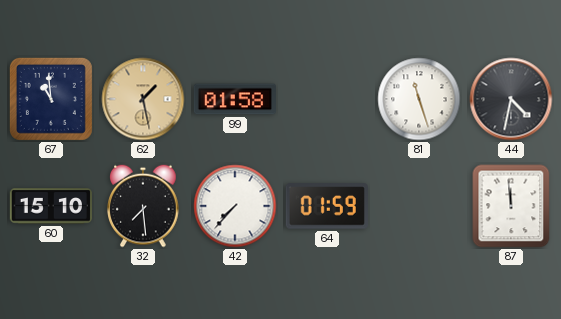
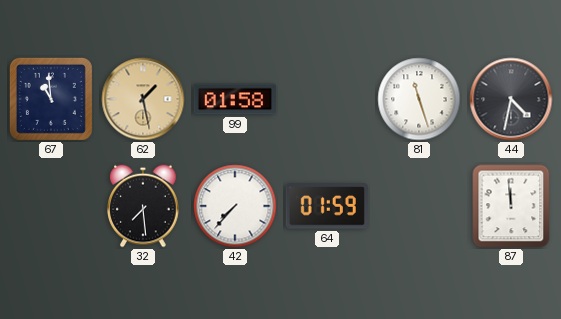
60: 15:10 -> none (51, 206)
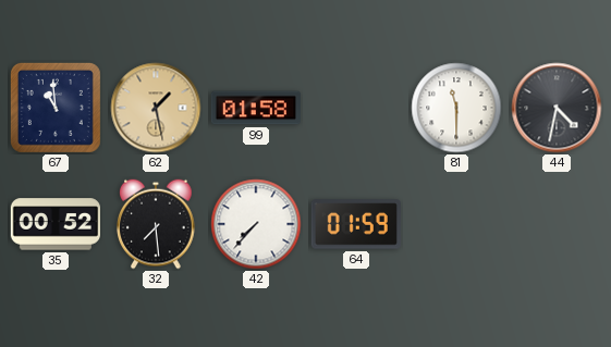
81: 11:27 -> 11:30 (456, 108)
35: none -> 00:52 (54, 224)
87: 11:59 -> none (511, 206)
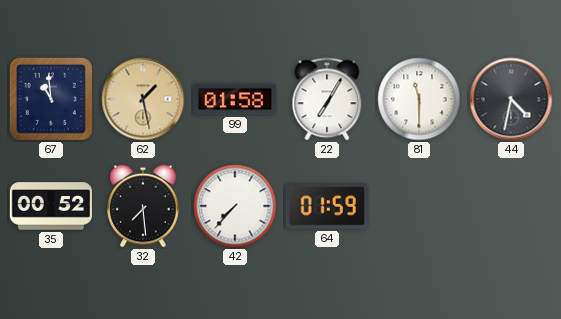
22: none -> 7:05 (327, 99)
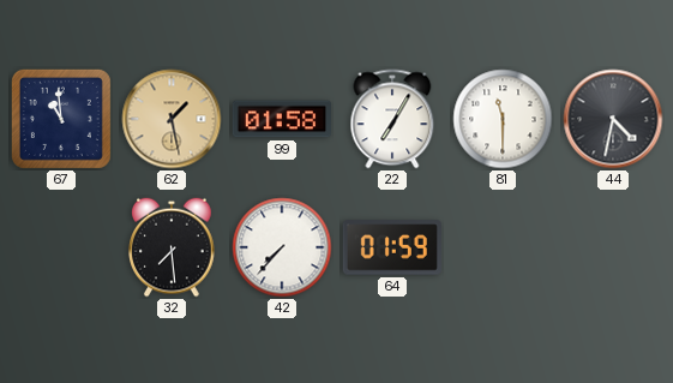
35: 00:52 -> none (50, 206)
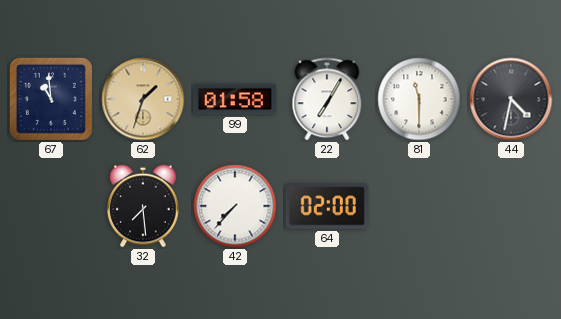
62: 1:28 -> 1:33 (143, 99)
64: 01:59 -> 02:00 (327, 206)
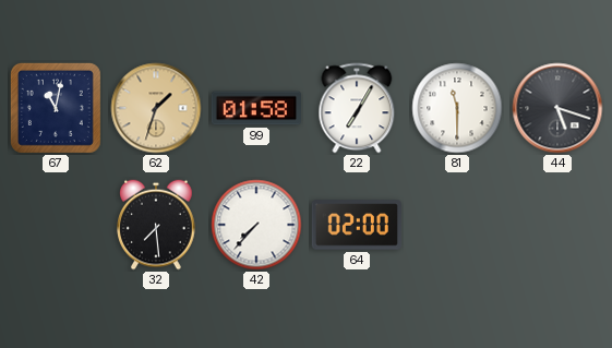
67: 10:59 -> 11:02 (56, 108)
44: 4:32 -> 5:18 (557, 108)
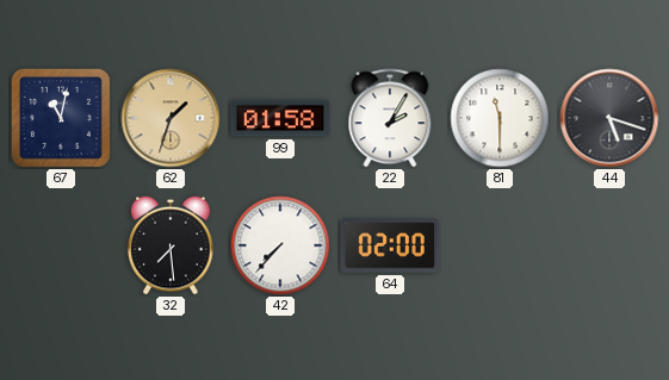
22: 7:05 -> 2:05 (390, 118)
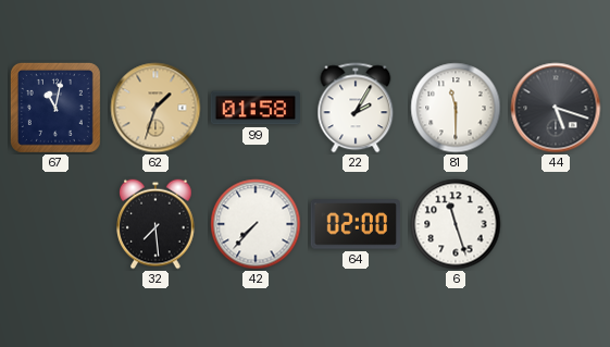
6: none -> 11:27 (456, 224)
